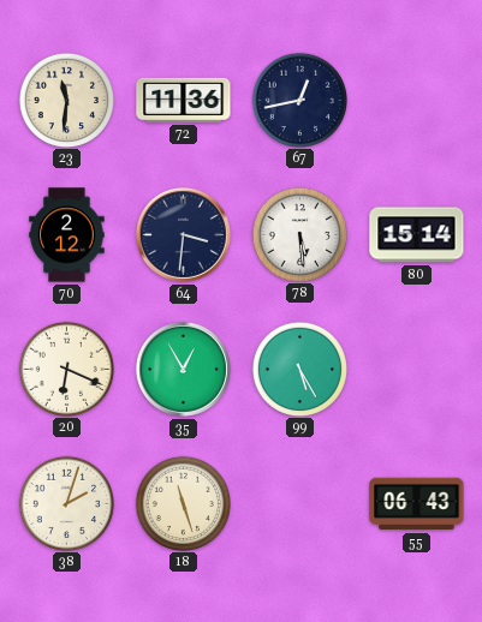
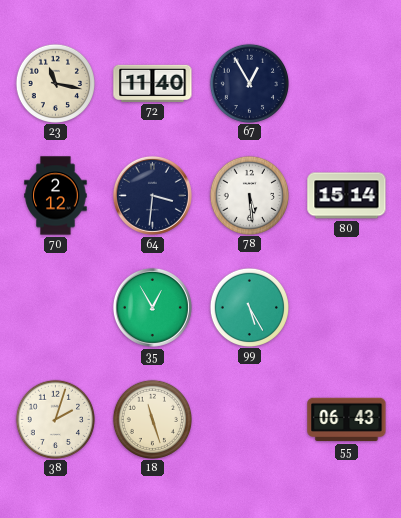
23: 11:31 -> 11:17 (55, 83)
72: 11:36 -> 11:40 (153, 83)
67: 12:43 -> 12:55 (249, 83)
20: 6:19 -> none (66, 369)
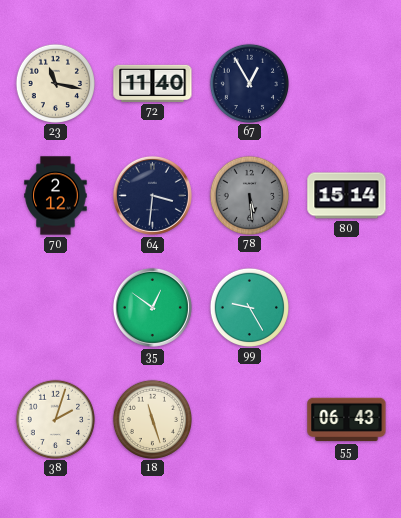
78 dial: white -> grey (249, 195)
35: 12:55 -> 12:51 (152, 307)
99: 5:25 -> 9:25 (249, 307)
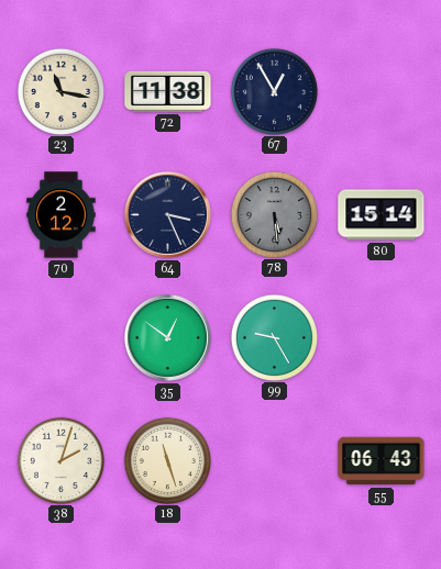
72: 11:40 -> 11:38 (168, 91)
64: 3:31 -> 3:26 (167, 214)
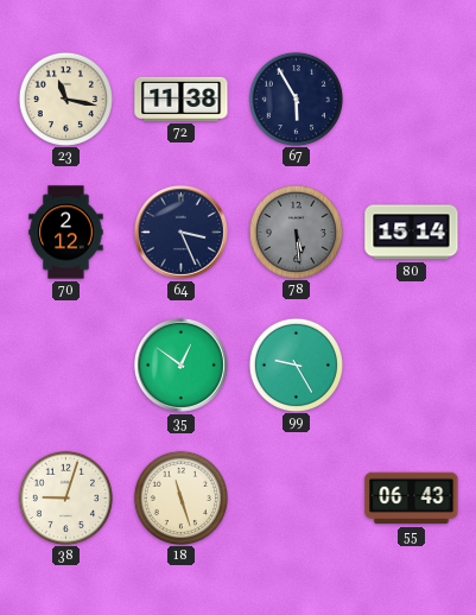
67: 12:55 -> 5:55 (296, 99)
38: 2:03 -> 9:03 (65, 497)
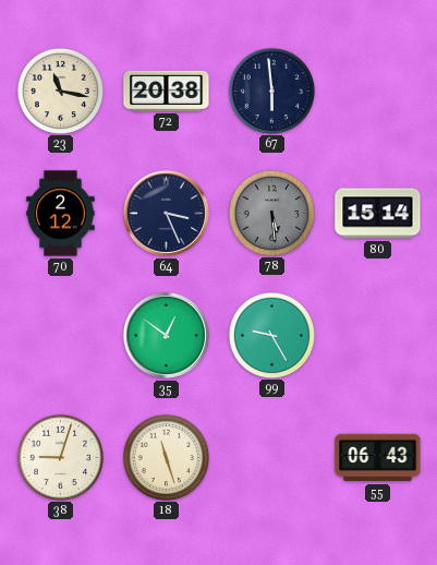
72: 11:38 -> 20:38 (167, 91)
67: 5:55 -> 5:59 (271, 91)
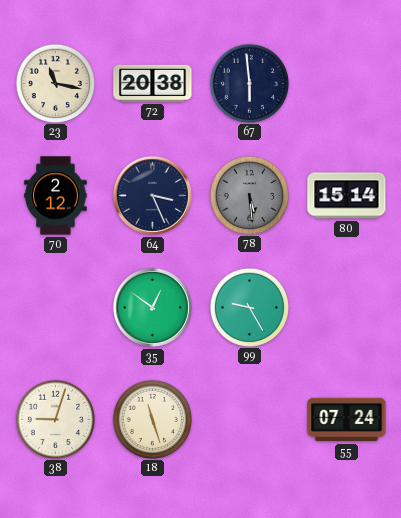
55: 06:43 -> 07:24 (347, 420)
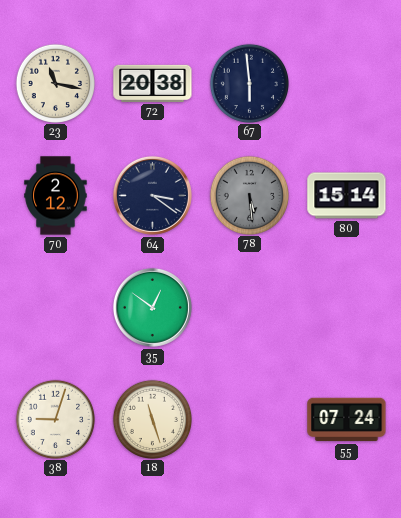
64: 3:26 -> 3:21 (152, 195)
99: 9:25 -> none (249, 307)
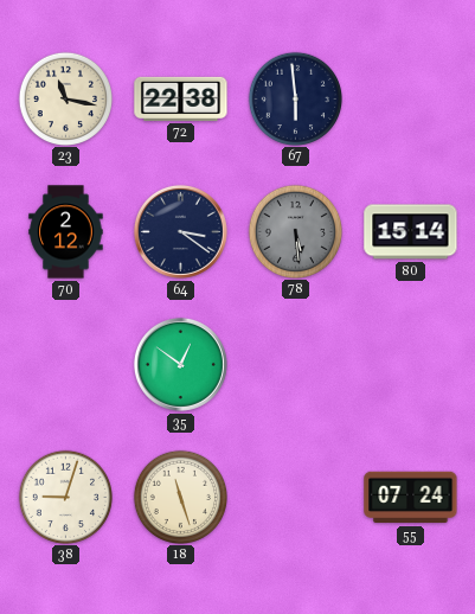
72: 20:38 -> 22:38 (181, 98)
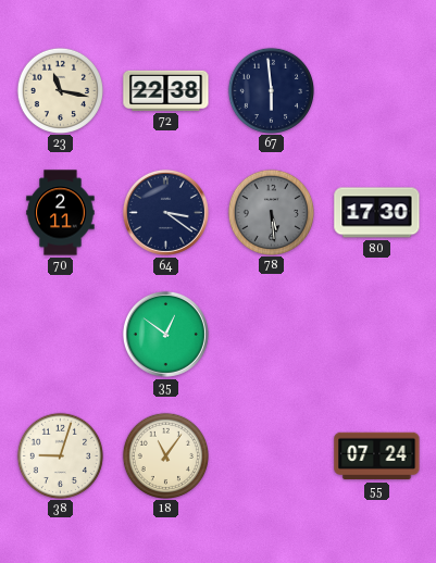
70: 2:12 -> 2:11 (61, 213)
80: 15:14 -> 17:30 (377, 213)
18: 11:27 -> 11:06 (165, 455)
